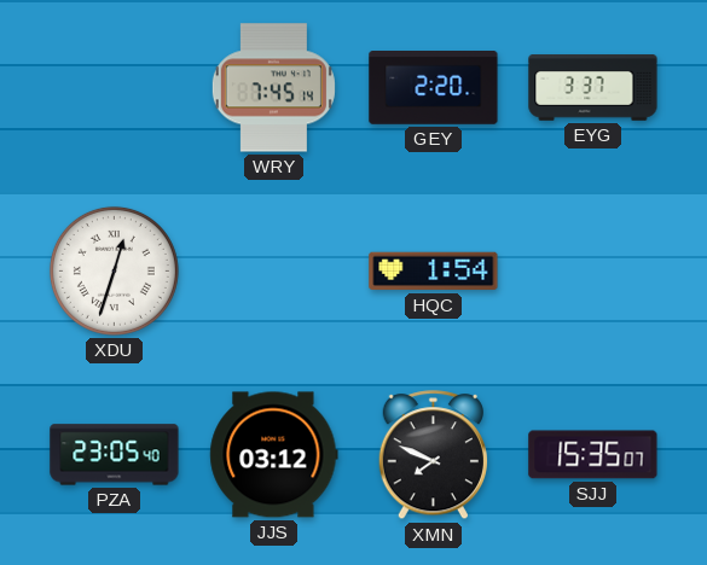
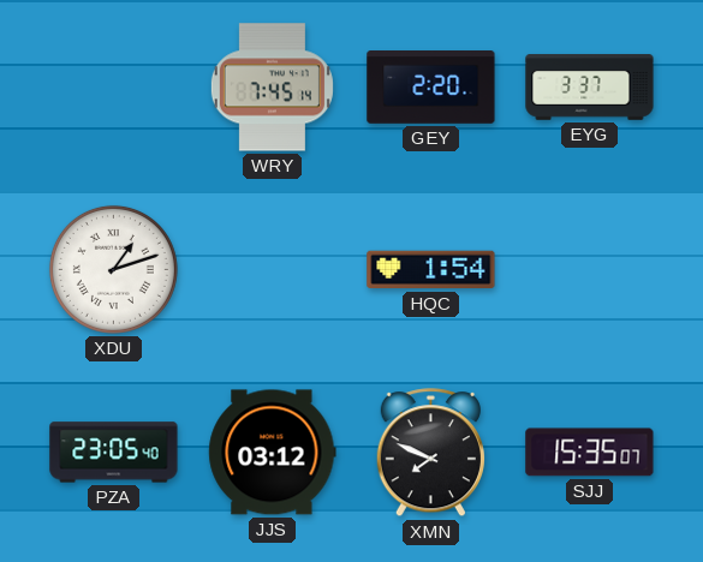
XDU: 12:33 -> 1:12 (113, 269)
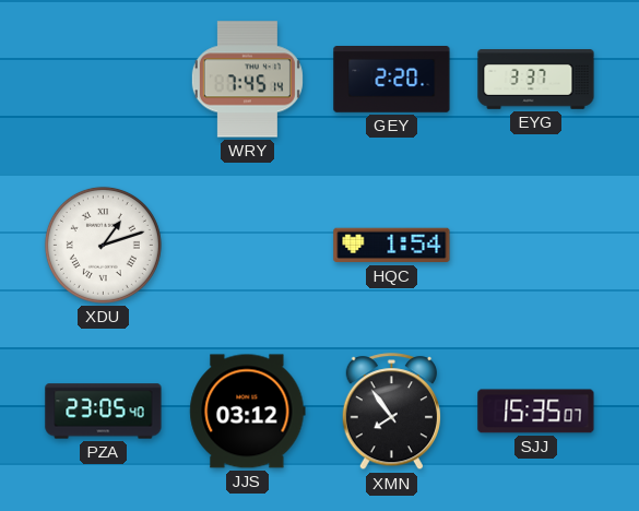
XMN: 7:49 -> 7:54 (391, 412)
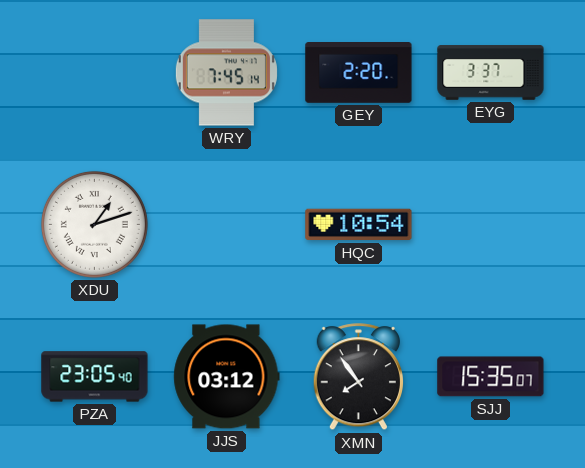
HQC: 1:54 -> 10:54 (359, 225)
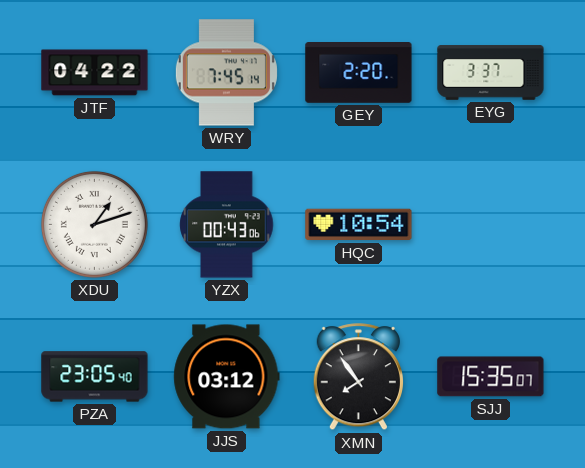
JTF: none -> 04:22 (95, 73)
YZX: none -> 00:43 (227, 225)
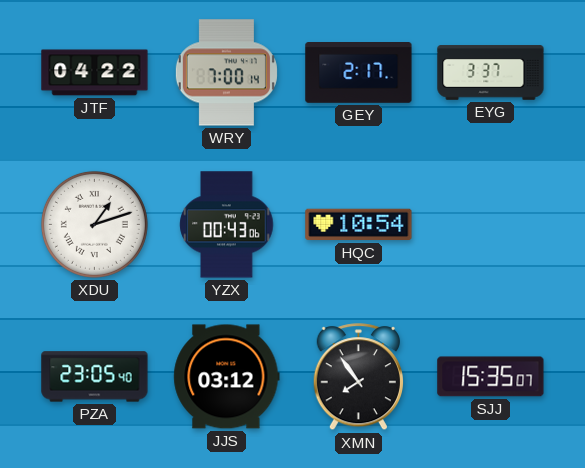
WRY: 7:45 -> 7:00 (226, 73)
GEY: 2:20 -> 2:17 (359, 73)
